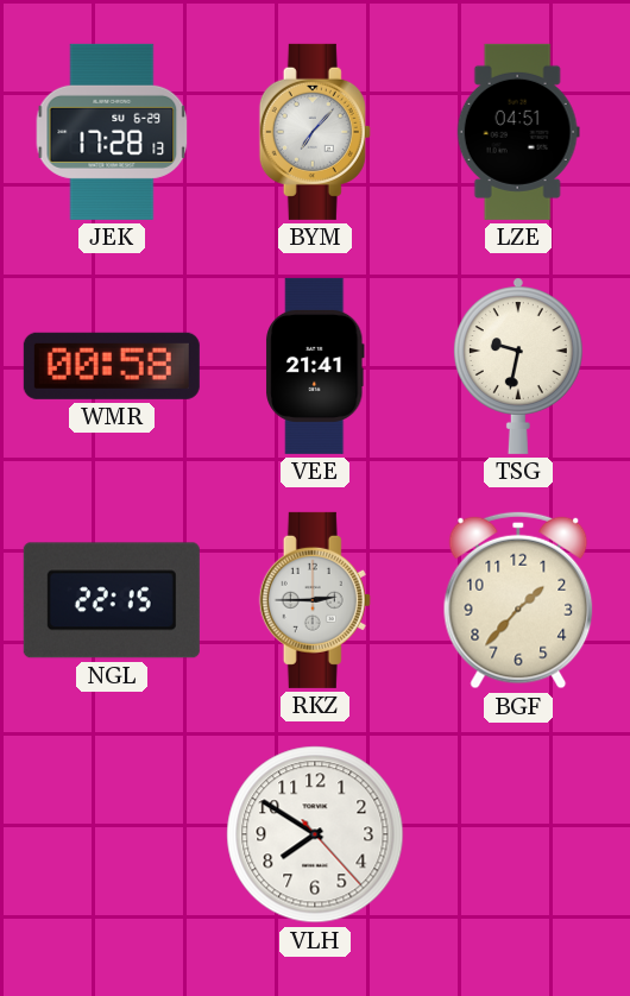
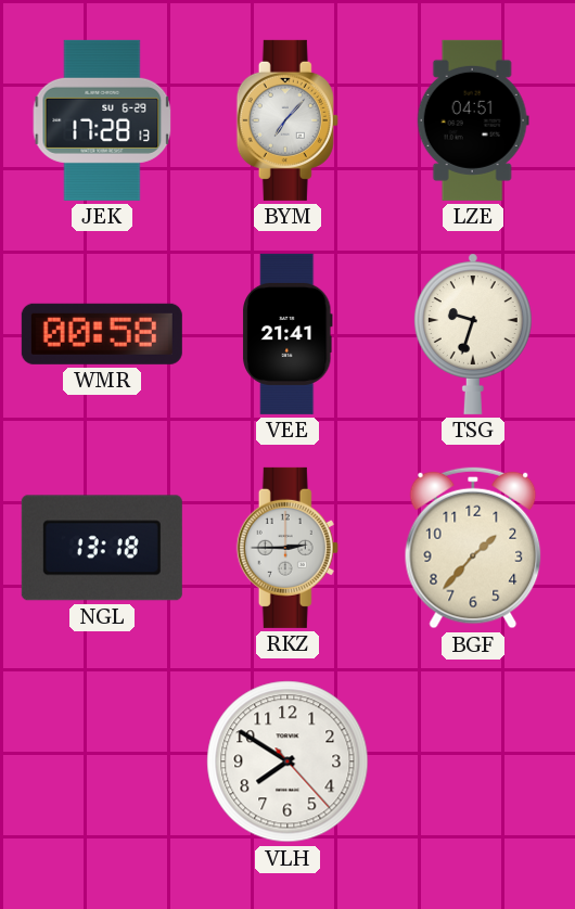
TSG: 9:32 -> 9:33 (473, 334)
NGL: 22:15 -> 13:18 (102, 548)
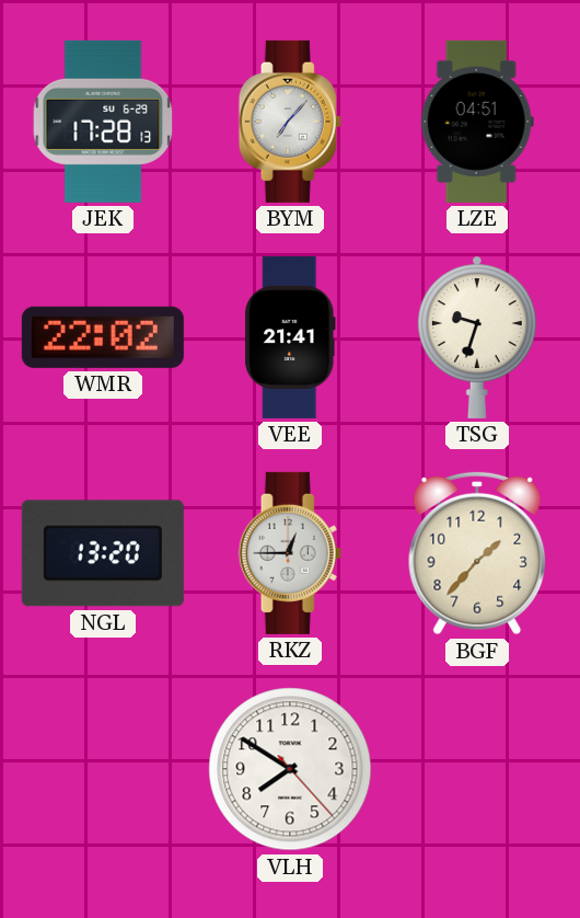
WMR: 00:58 -> 22:02 (103, 337)
NGL: 13:18 -> 13:20 (103, 553)
RKZ: 2:45 -> 12:45 (290, 553)
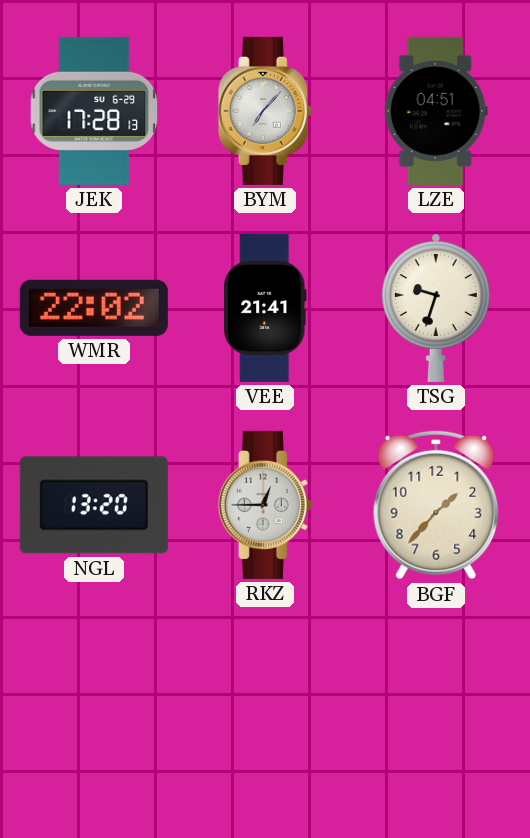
VLH: 7:50 -> none (290, 769)
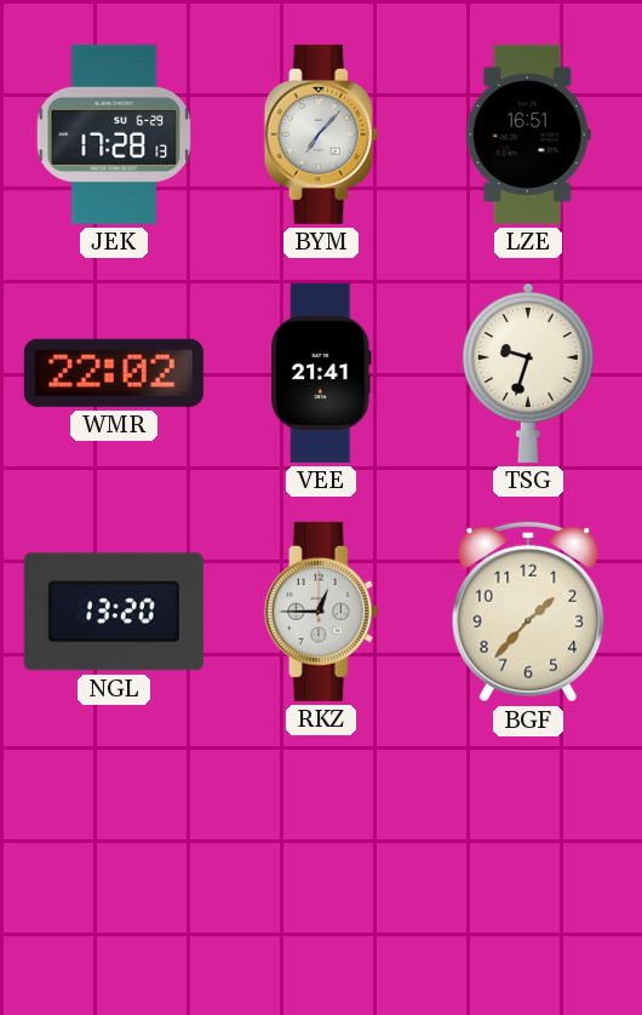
LZE: 04:51 -> 16:51 (528, 134)
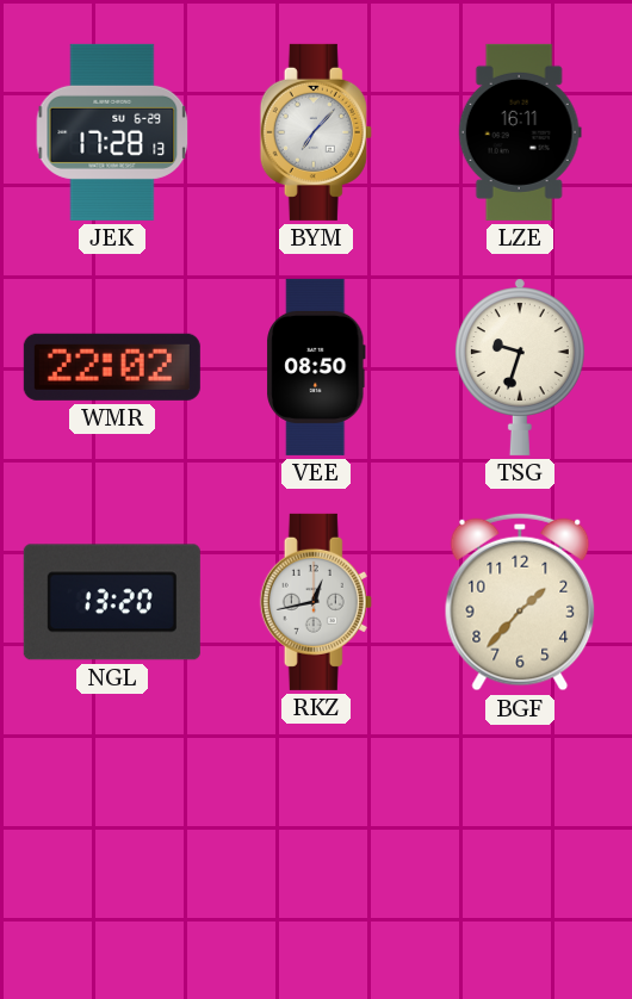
LZE: 16:51 -> 16:11 (520, 132)
VEE: 21:41 -> 08:50 (317, 367)
RKZ: 12:45 -> 12:43 (316, 602)
